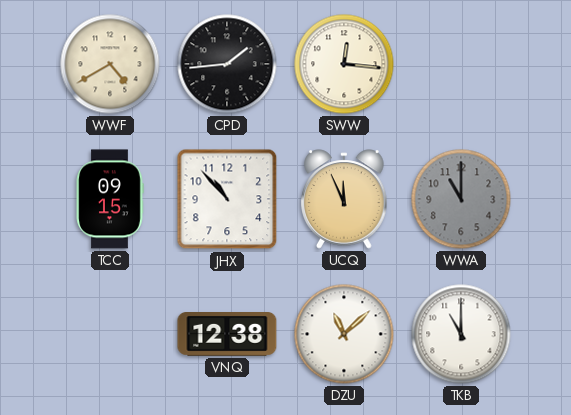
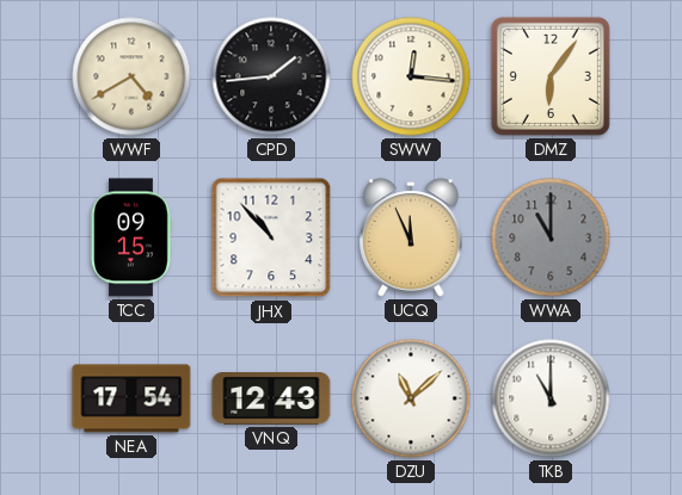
DMZ: none -> 6:06 (551, 76)
NEA: none -> 17:54 (131, 398)
VNQ: 12:38 -> 12:43 (271, 400)
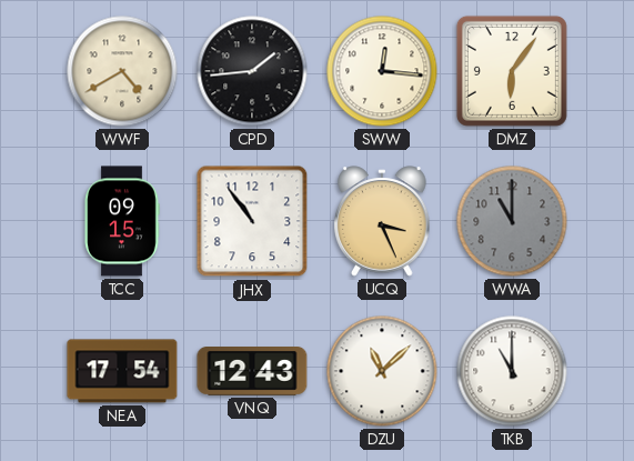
JHX: 10:53 -> 10:54 (252, 221)
UCQ: 11:56 -> 3:26 (382, 221)
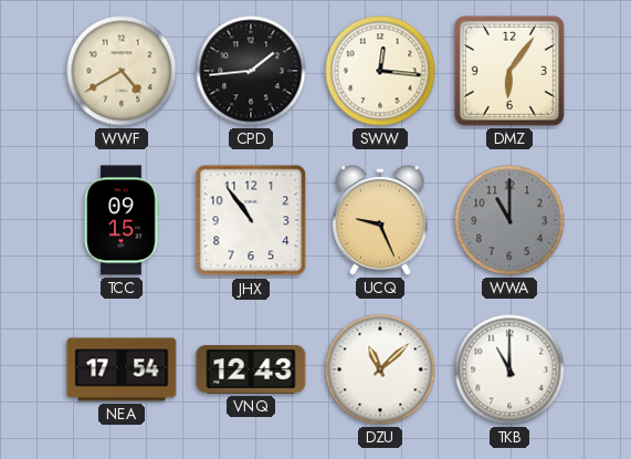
UCQ: 3:26 -> 9:26 (380, 220)
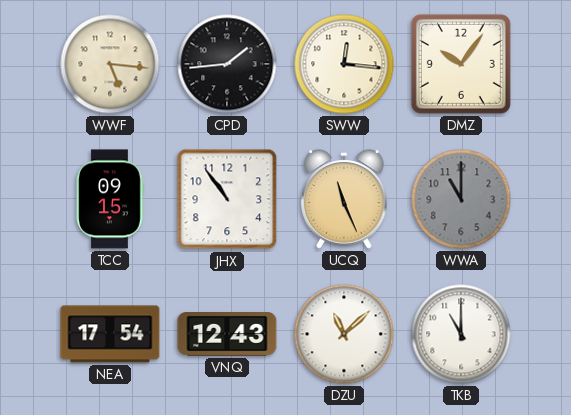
WWF: 4:40 -> 5:16 (110, 64)
DMZ: 6:06 -> 10:06 (461, 64)
UCQ: 9:26 -> 11:26 (344, 199)
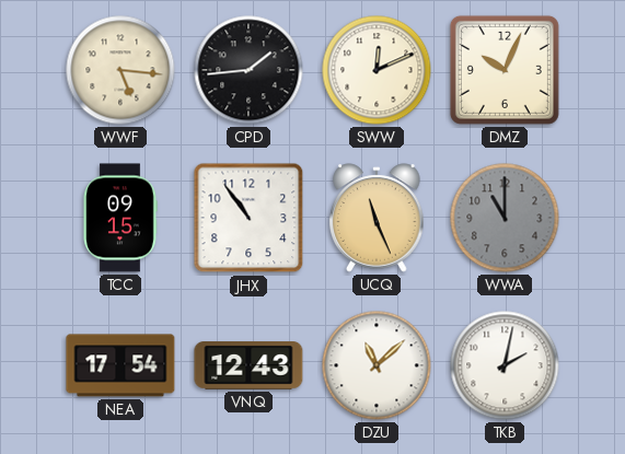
SWW: 12:16 -> 12:11 (377, 70)
DMZ: 10:06 -> 10:04 (505, 70)
TKB: 11:00 -> 2:02 (505, 365)
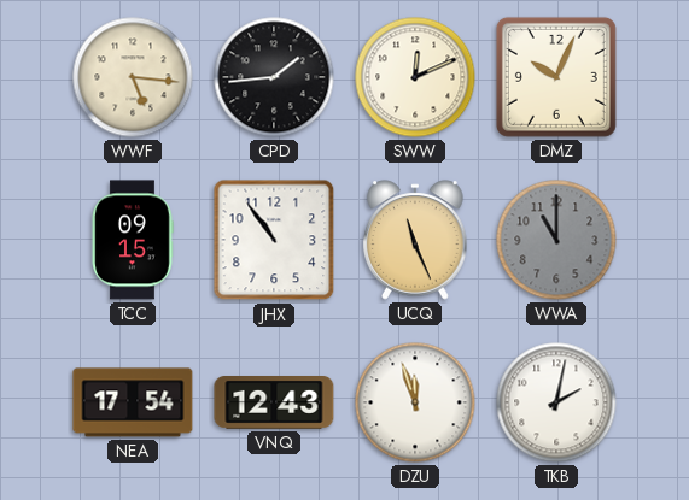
DZU: 11:08 -> 11:57 (415, 402)
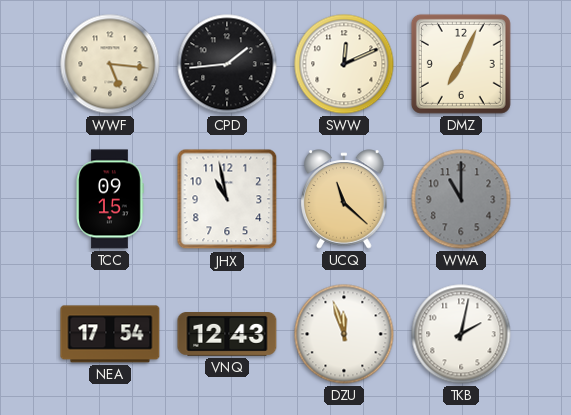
DMZ: 10:04 -> 7:04 (461, 64)
JHX: 10:54 -> 10:58 (227, 199)
UCQ: 11:26 -> 11:22 (344, 199)
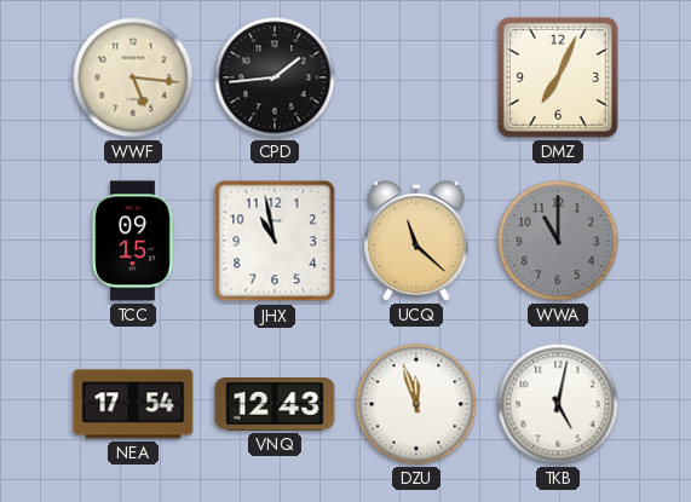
SWW: 12:11 -> none (344, 64)
TKB: 2:02 -> 5:02 (558, 404)
